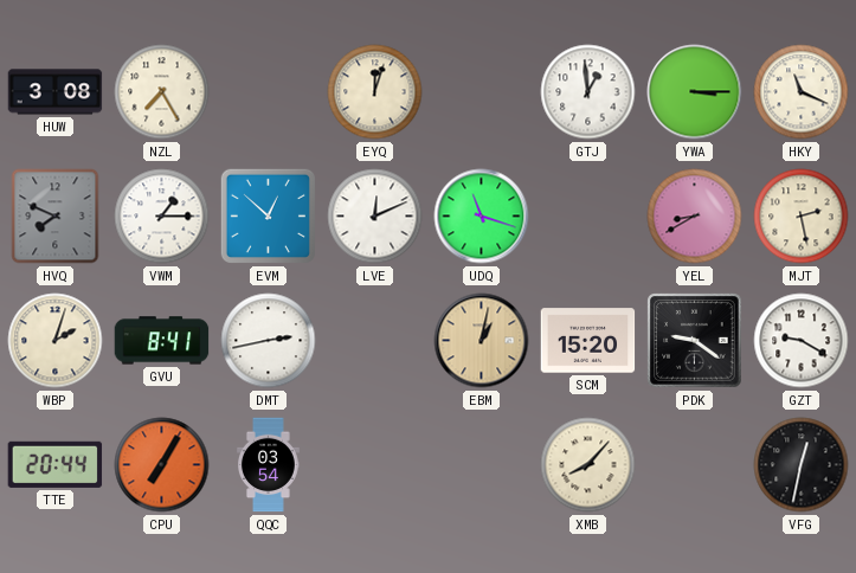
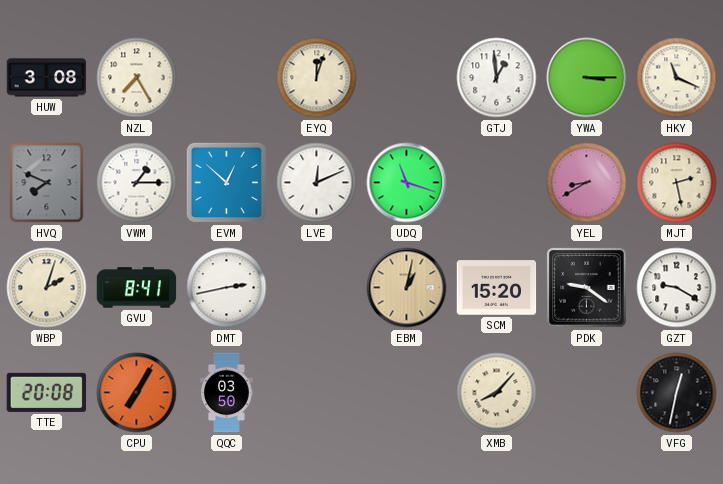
TTE: 20:44 -> 20:08 (47, 392)
QQC: 03:54 -> 03:50 (227, 393)
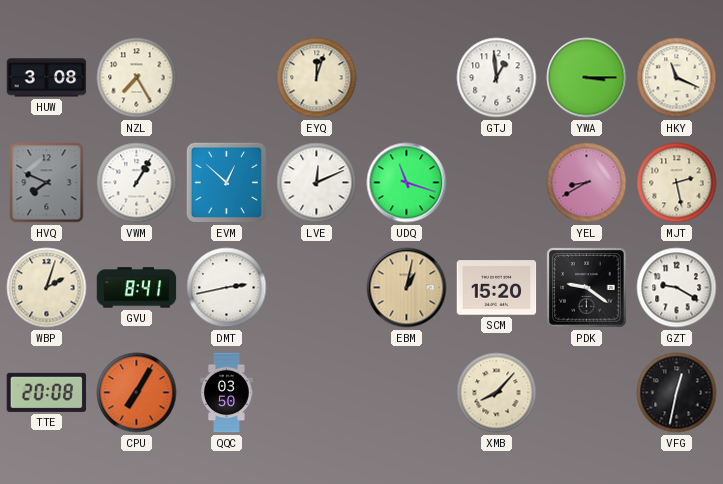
VWM: 1:15 -> 1:05 (137, 183)
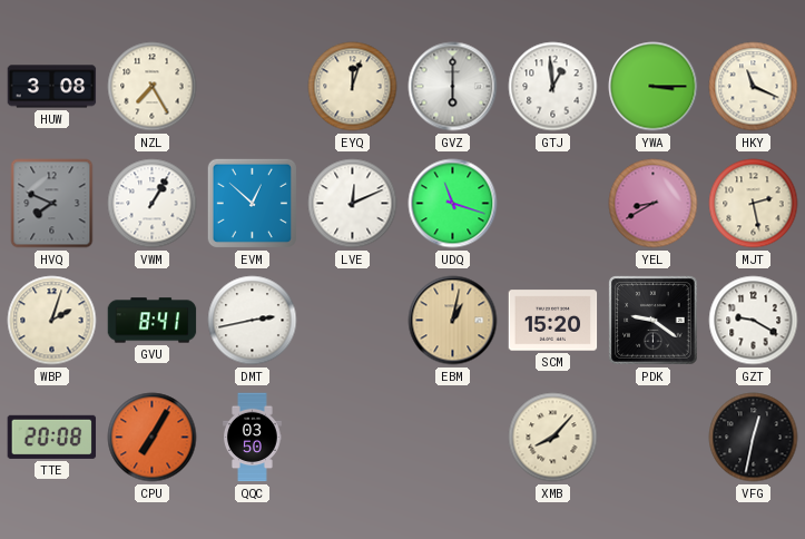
GVZ: none -> 6:00 (453, 87)
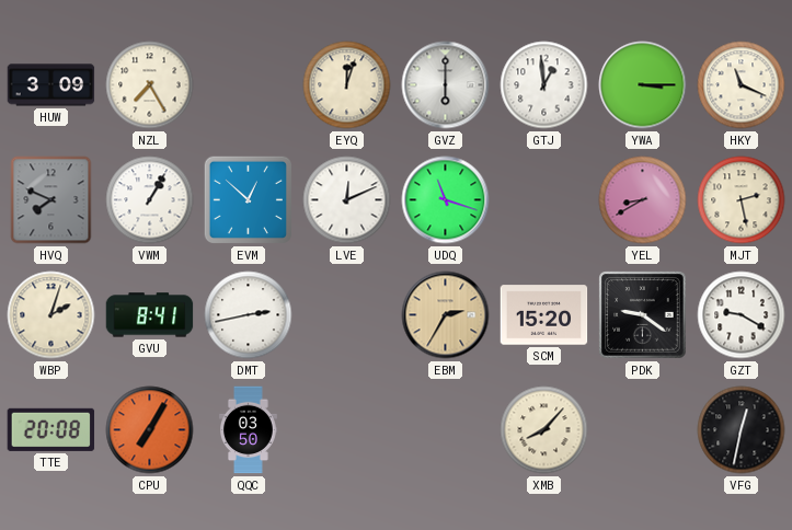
HUW: 3:08 -> 3:09 (51, 85)
EBM: 1:02 -> 2:35 (446, 315)
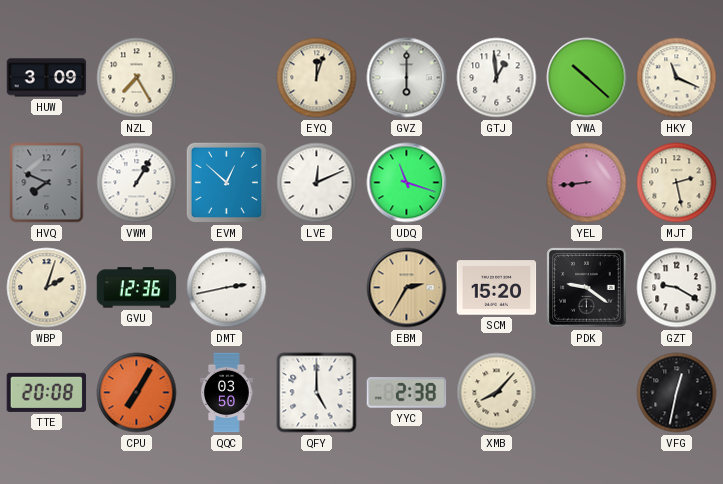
YWA: 3:15 -> 10:22 (587, 78)
YEL: 8:40 -> 8:44 (587, 183)
GVU: 8:41 -> 12:36 (137, 288)
QFY: none -> 5:00 (317, 393)
YYC: none -> 2:38 (407, 393)
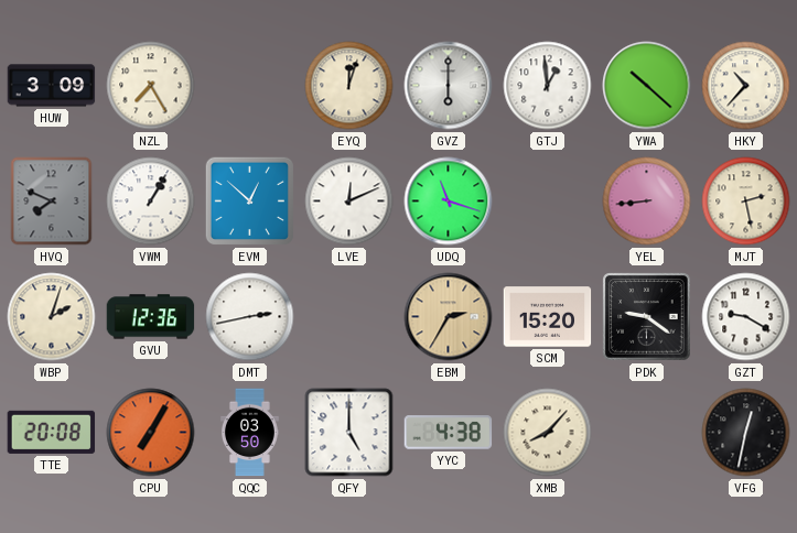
HKY: 11:19 -> 10:37 (746, 86)
YYC: 2:38 -> 4:38 (449, 433)
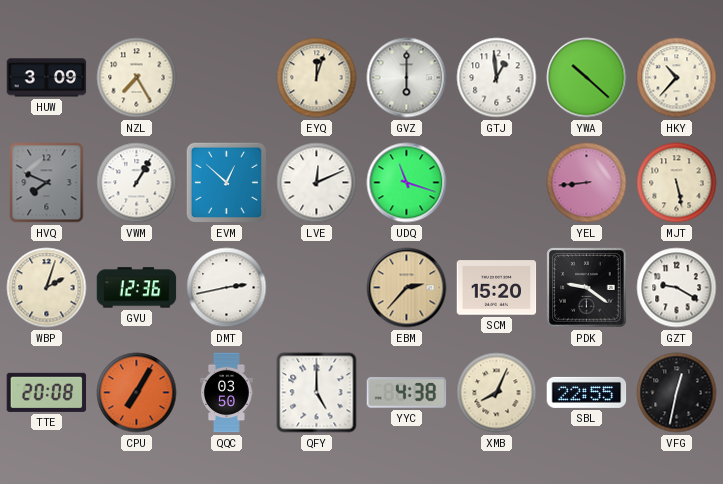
MJT: 2:28 -> 5:28 (677, 183)
EBM: 2:35 -> 2:37 (407, 288)
XMB: 8:07 -> 8:04 (497, 393)
SBL: none -> 22:55 (587, 392)
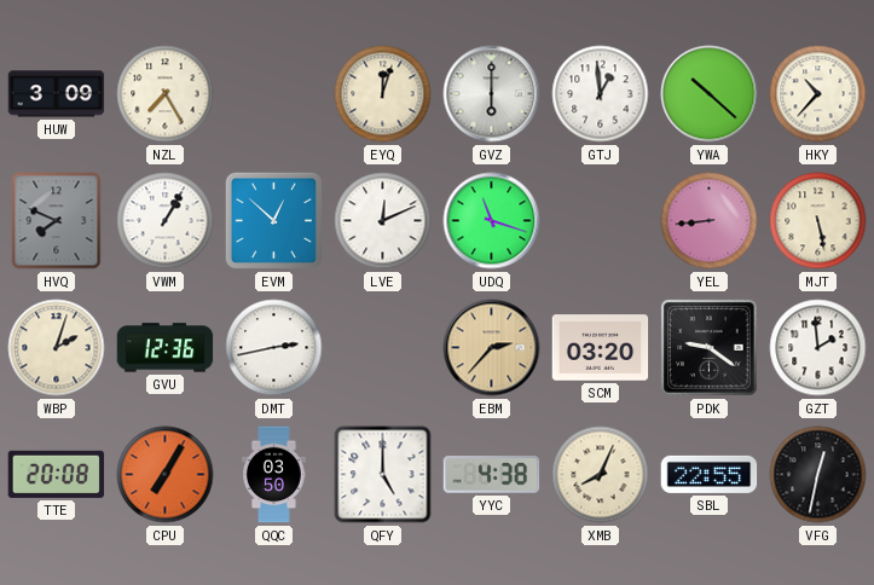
SCM: 15:20 -> 03:20 (601, 348)
GZT: 9:20 -> 1:59 (818, 348)
